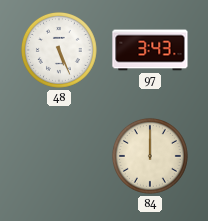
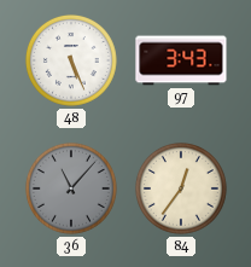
36: none -> 11:07 (71, 188)
84: 12:00 -> 12:36 (181, 188)
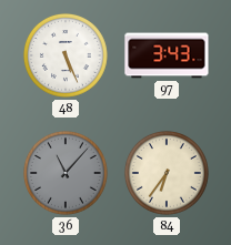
84: 12:36 -> 6:36 (167, 173)
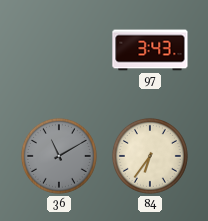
48: 5:26 -> none (66, 55)
36: 11:07 -> 11:10 (59, 156)
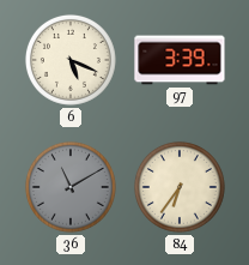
6: none -> 5:19 (71, 60)
97: 3:43 -> 3:39 (180, 60)
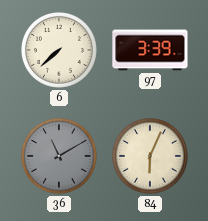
6: 5:19 -> 7:38 (59, 50)
84: 6:36 -> 6:04 (150, 156)
